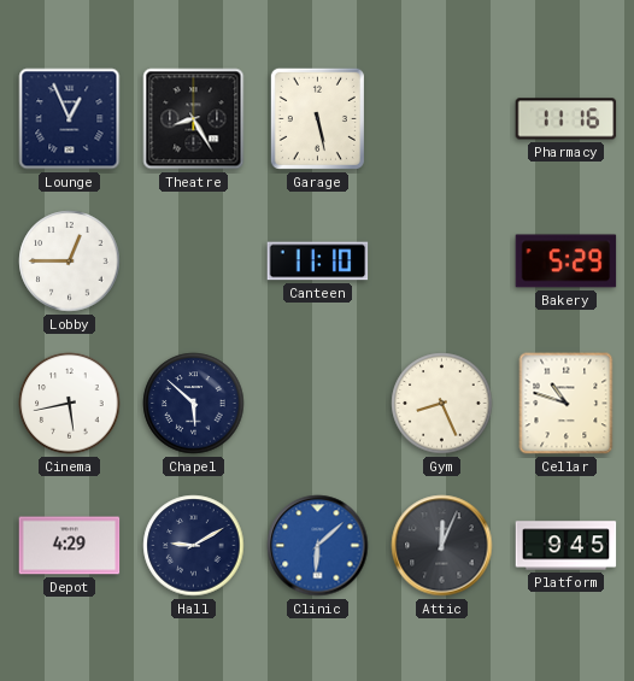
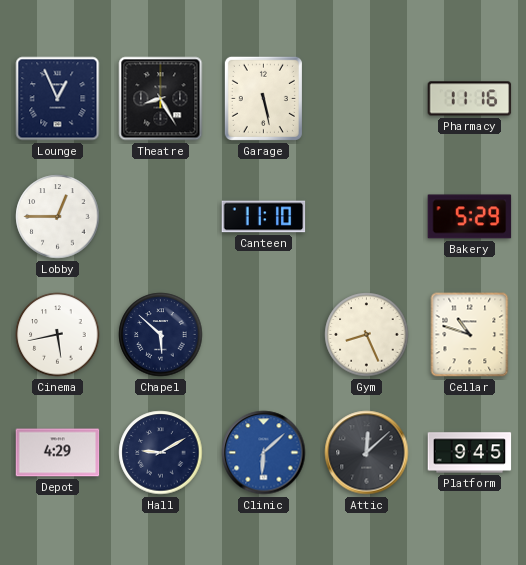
Attic: 12:04 -> 12:08 (367, 453)
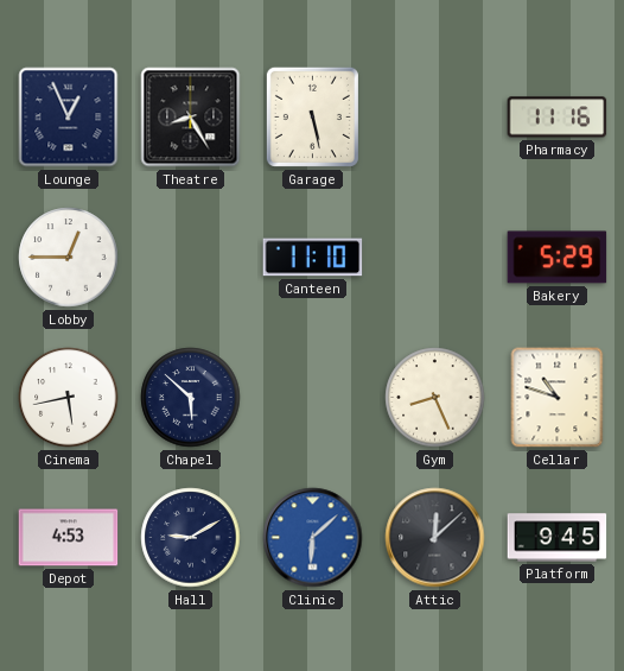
Depot: 4:29 -> 4:53 (69, 538)
